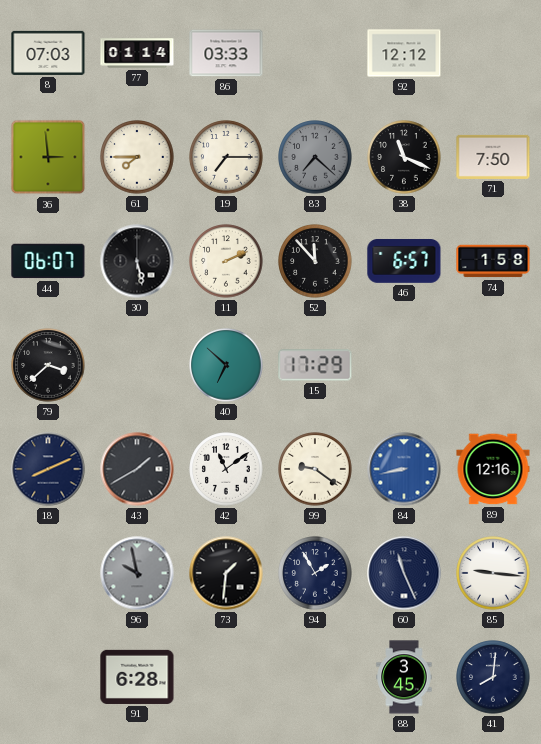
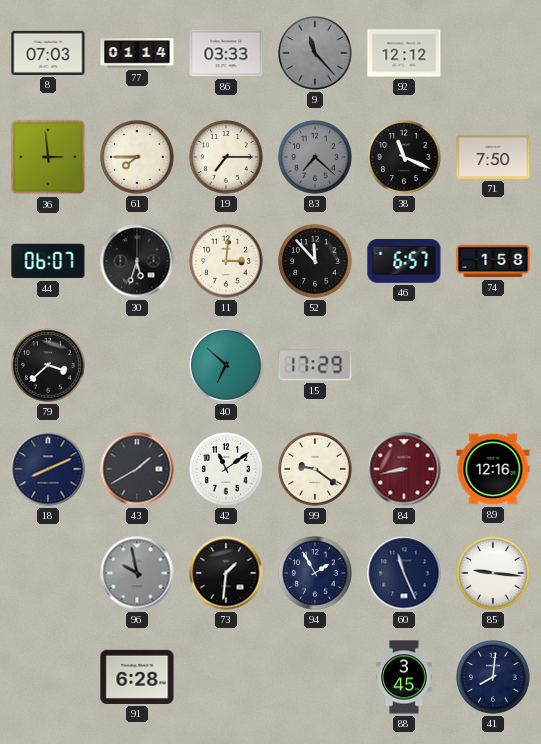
9: none -> 11:23 (315, 53)
30: 5:28 -> 5:33 (137, 261)
11: 2:11 -> 3:01 (226, 261)
84 dial: blue -> burgundy (404, 469)
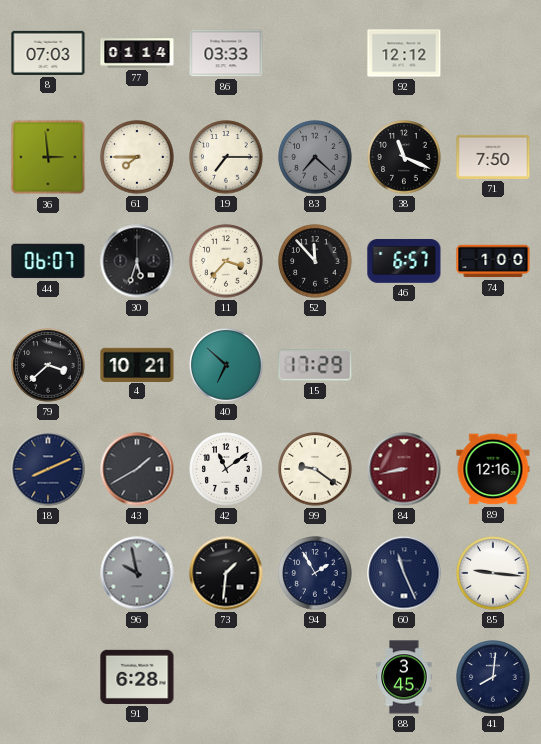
9: 11:23 -> none (315, 53)
11: 3:01 -> 3:37 (226, 261)
74: 1:58 -> 1:00 (493, 261)
4: none -> 10:21 (137, 364)
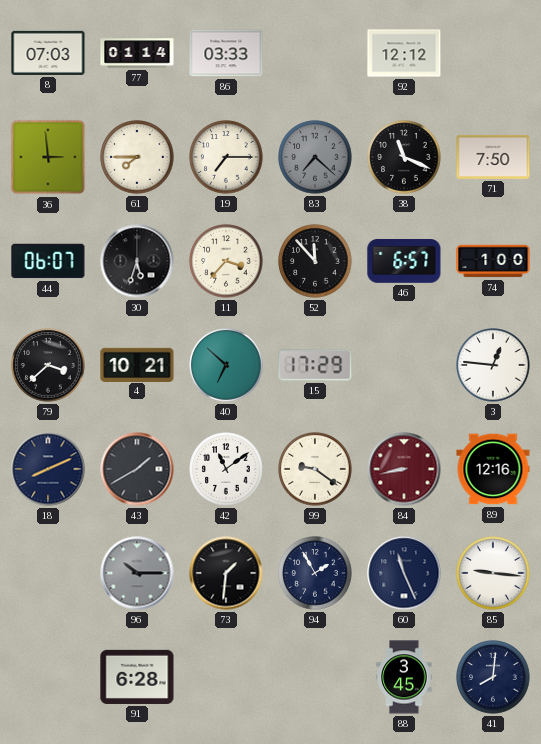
3: none -> 12:46 (493, 365)
96: 9:58 -> 10:15 (137, 573)
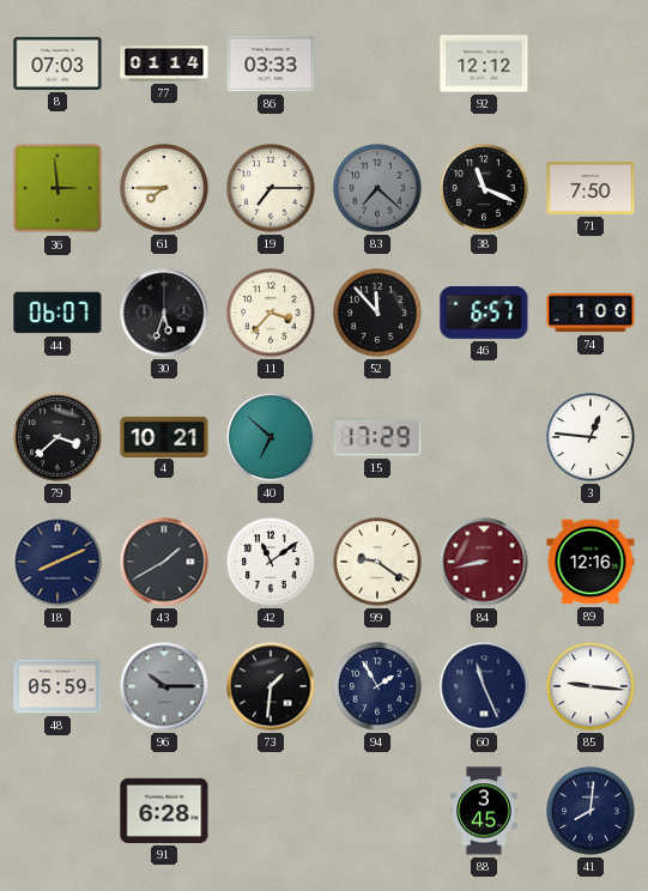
48: none -> 05:59 (57, 686)
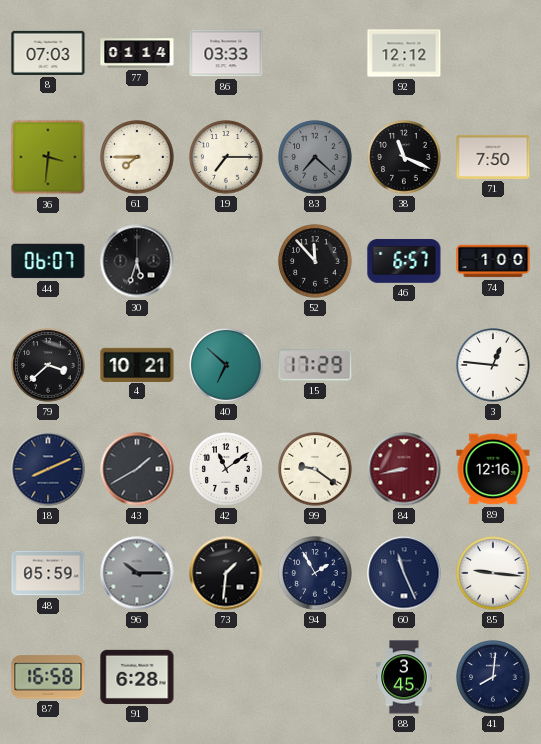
36: 2:59 -> 3:31 (48, 157)
11: 3:37 -> none (271, 313)
87: none -> 16:58 (48, 677)
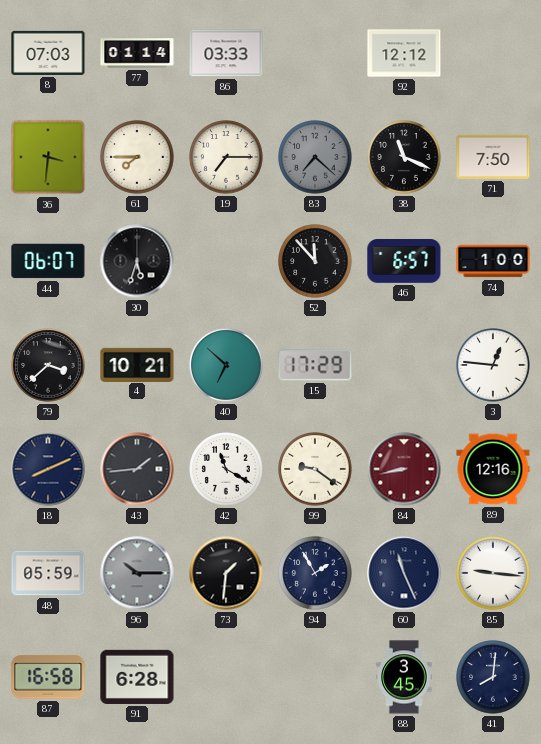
43: 1:40 -> 1:44 (137, 469)
42: 11:09 -> 11:20 (226, 469)
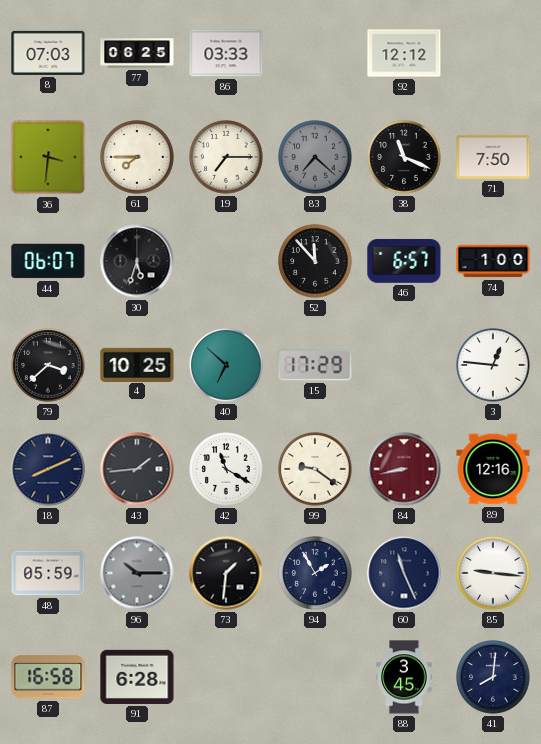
77: 01:14 -> 06:25 (137, 53)
4: 10:21 -> 10:25 (137, 364)
